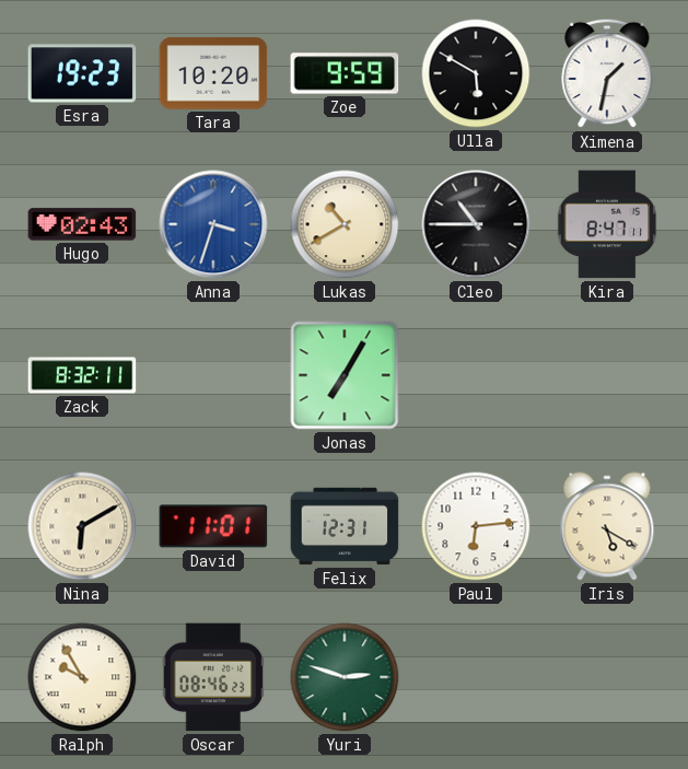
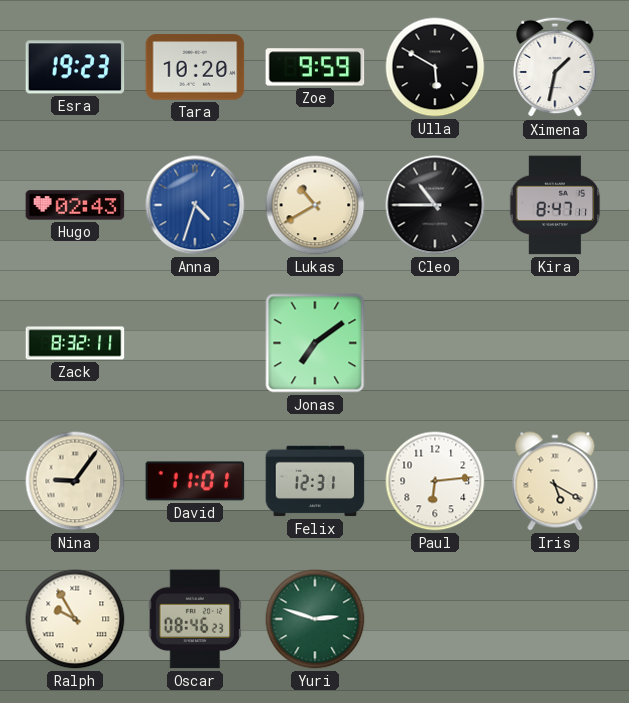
Anna: 3:33 -> 4:33 (195, 205)
Jonas: 7:05 -> 7:09 (315, 343)
Nina: 6:10 -> 9:06 (75, 481)
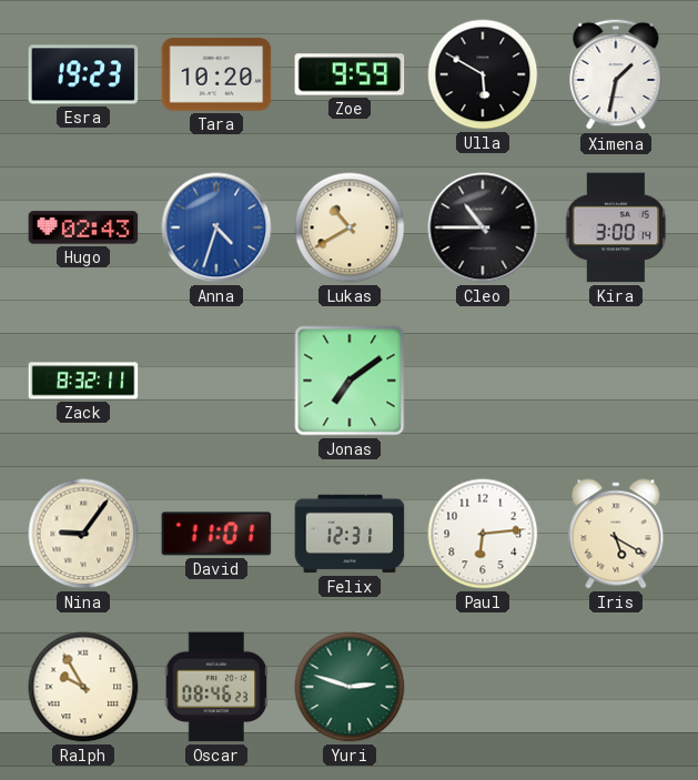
Kira: 8:47 -> 3:00 (616, 227)
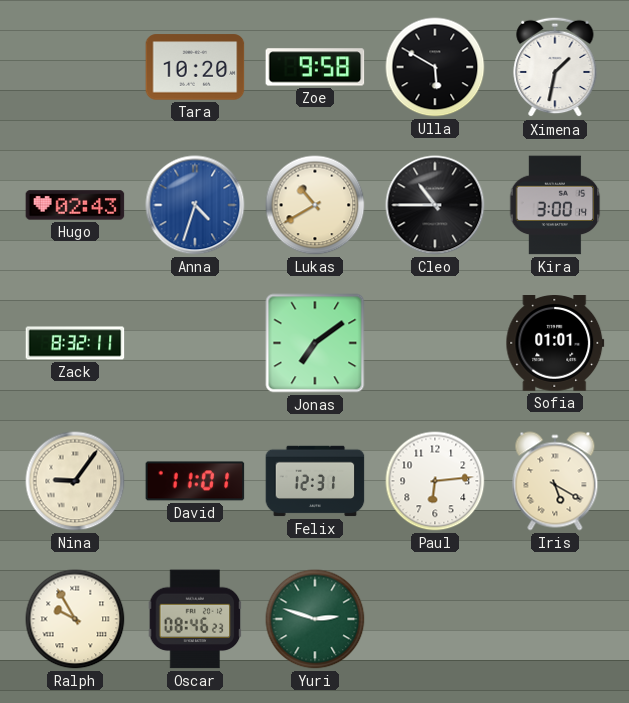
Esra: 19:23 -> none (83, 74)
Zoe: 9:59 -> 9:58 (315, 67)
Sofia: none -> 01:01 (555, 344)
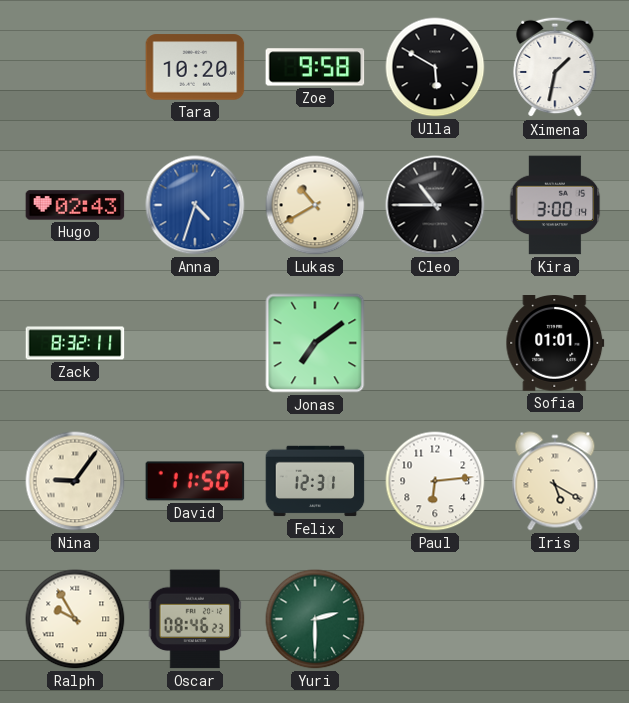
David: 11:01 -> 11:50 (195, 481)
Yuri: 2:48 -> 2:30 (315, 619)
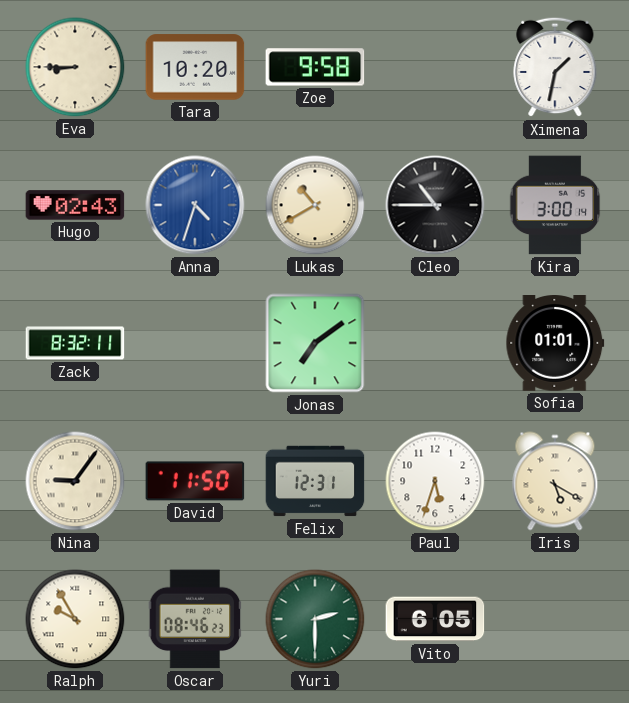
Eva: none -> 8:45 (75, 67)
Ulla: 5:50 -> none (435, 67)
Paul: 6:14 -> 5:33 (435, 481)
Vito: none -> 6:05 (435, 619)
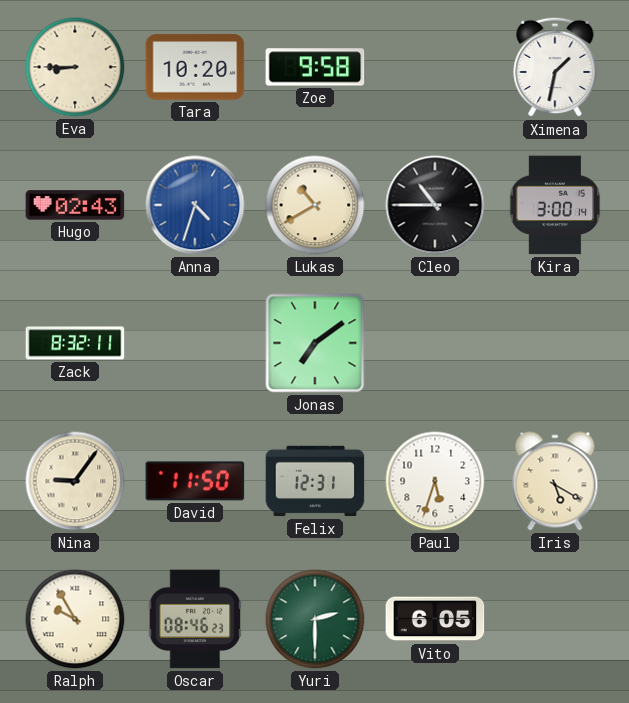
Sofia: 01:01 -> none (555, 344)
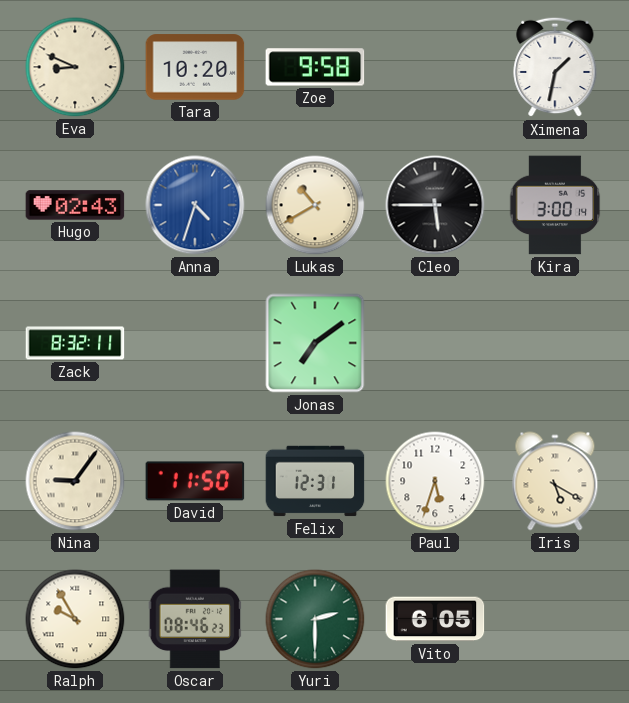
Eva: 8:45 -> 8:49 (75, 67)
Cleo: 10:45 -> 5:45 (435, 205)
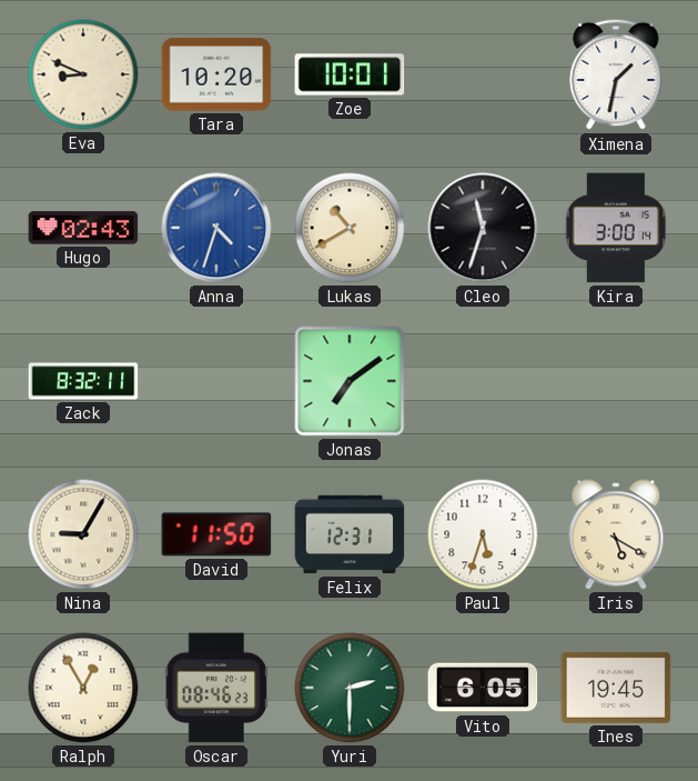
Zoe: 9:58 -> 10:01 (350, 74)
Cleo: 5:45 -> 11:33 (483, 228)
Nina: 9:06 -> 9:05 (83, 534)
Ralph: 9:55 -> 12:55 (83, 688)
Ines: none -> 19:45 (616, 688)
